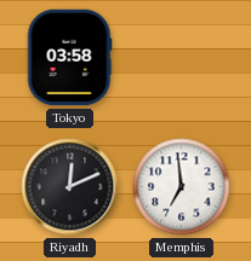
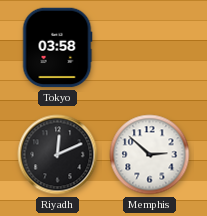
Memphis: 6:59 -> 2:52 (150, 155)
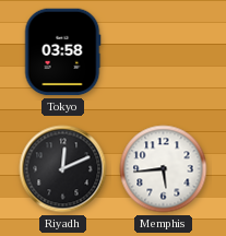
Memphis: 2:52 -> 5:44 (164, 169)
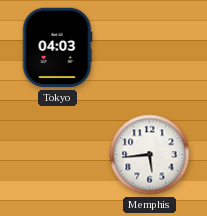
Tokyo: 03:58 -> 04:03 (57, 48)
Riyadh: 12:11 -> none (63, 169)
